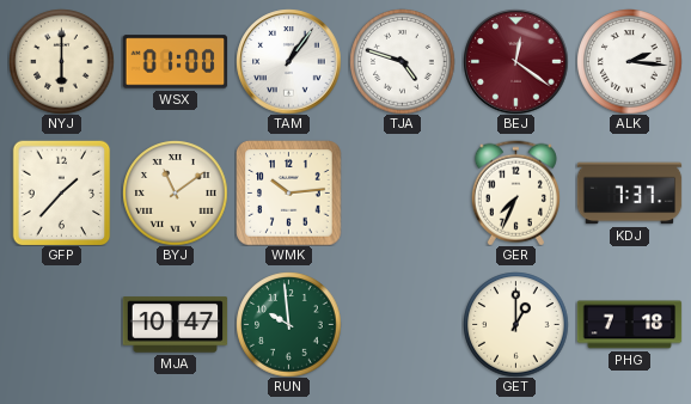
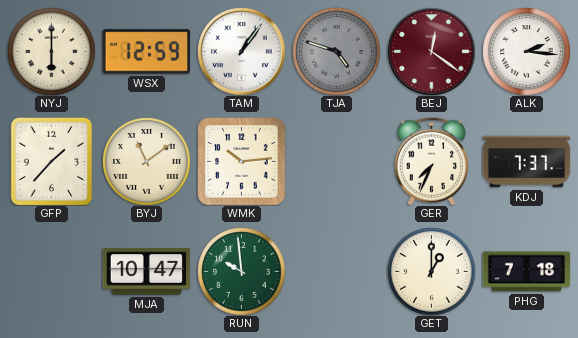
WSX: 01:00 -> 12:59 (146, 52)
TJA dial: white -> grey (336, 51)
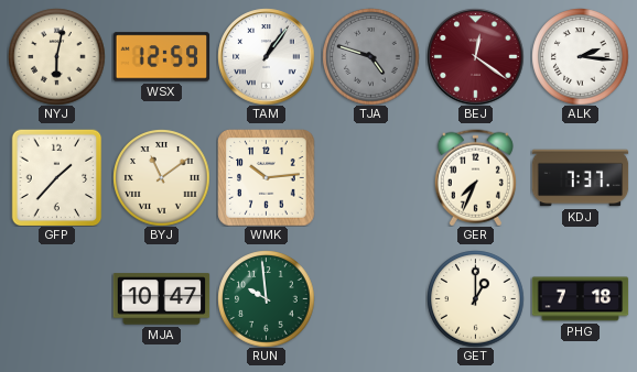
NYJ: 6:00 -> 6:02 (56, 56)
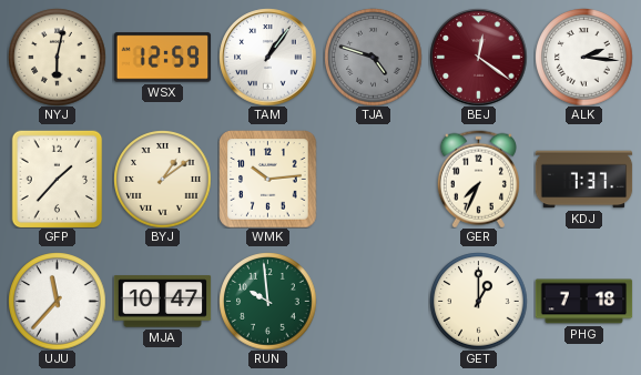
BYJ: 11:09 -> 1:09 (162, 179)
UJU: none -> 11:37 (57, 301)
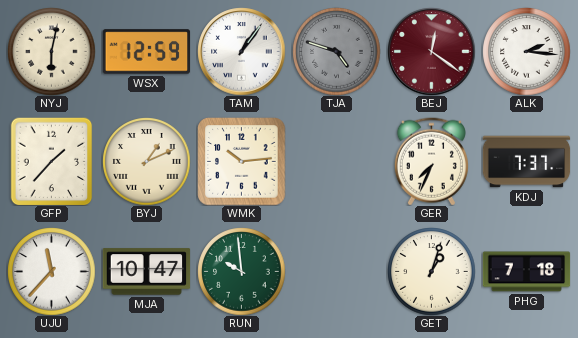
BYJ: 1:09 -> 1:11 (146, 161)
GET: 1:00 -> 1:03 (431, 271)
